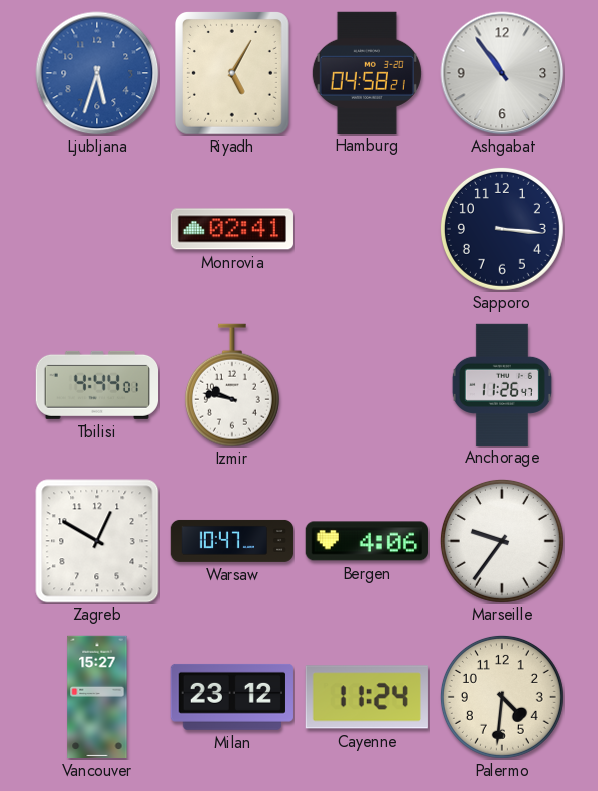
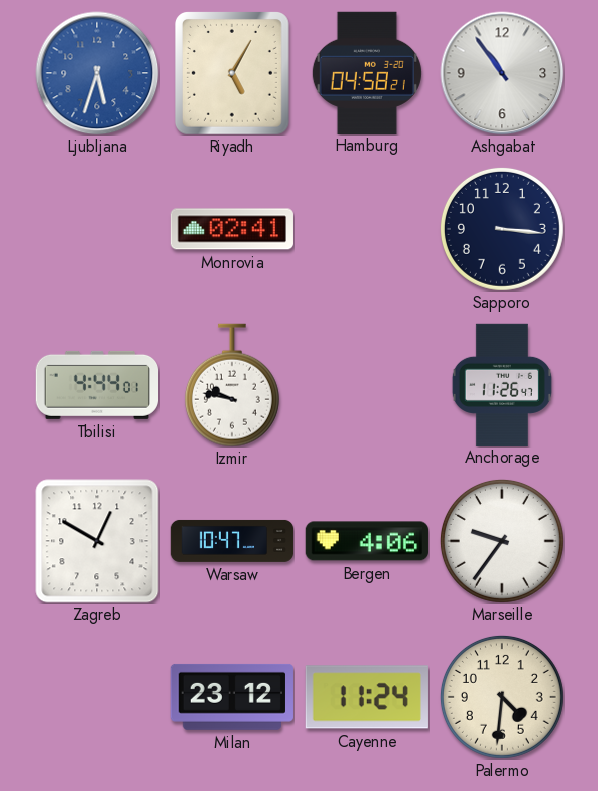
Vancouver: 15:27 -> none (97, 697)
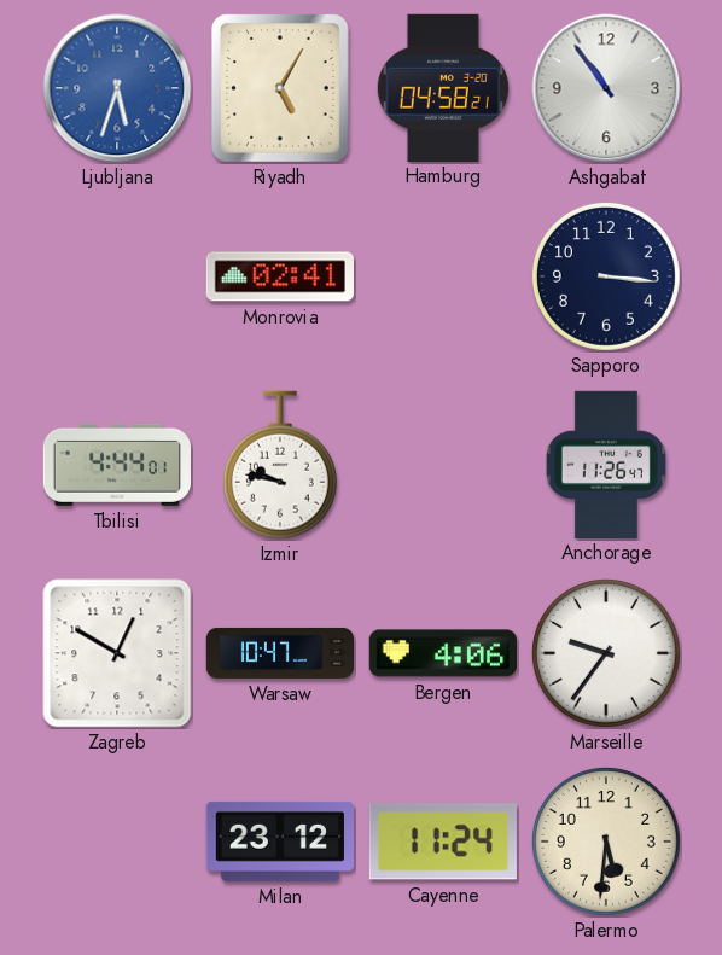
Palermo: 4:31 -> 5:31 (606, 842)
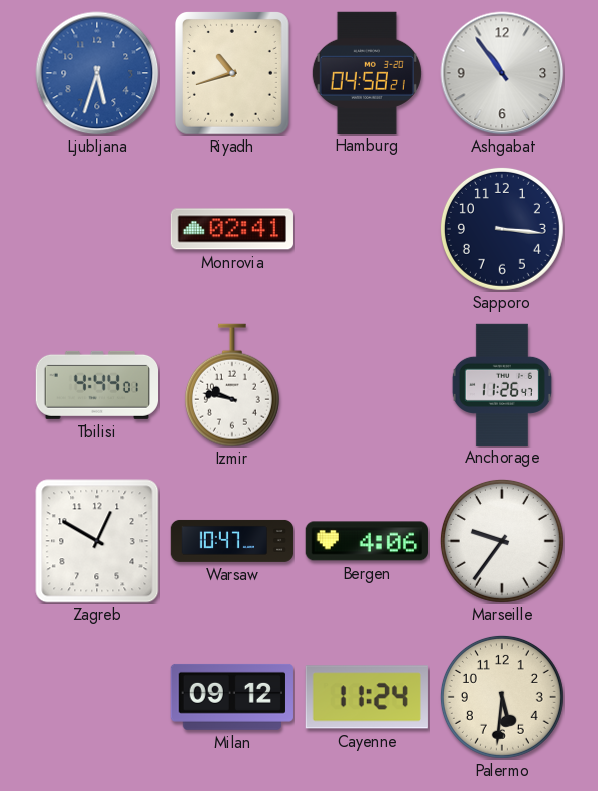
Riyadh: 5:05 -> 10:42 (232, 73)
Milan: 23:12 -> 09:12 (232, 697)
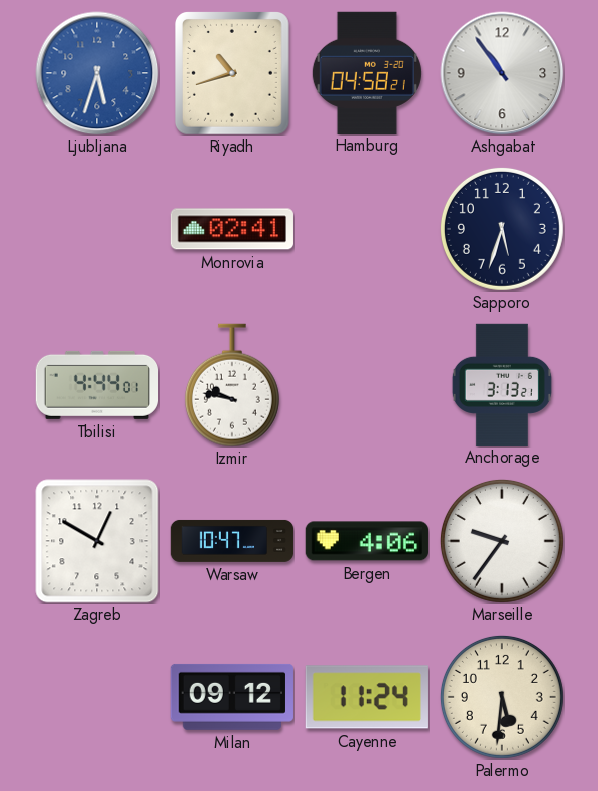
Sapporo: 3:16 -> 5:33 (502, 229)
Anchorage: 11:26 -> 3:13 (502, 384)
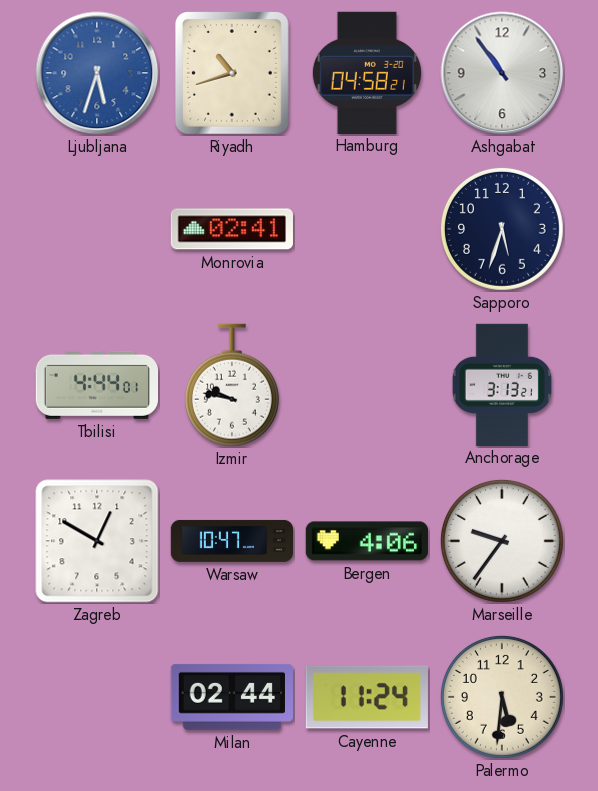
Milan: 09:12 -> 02:44 (232, 697)
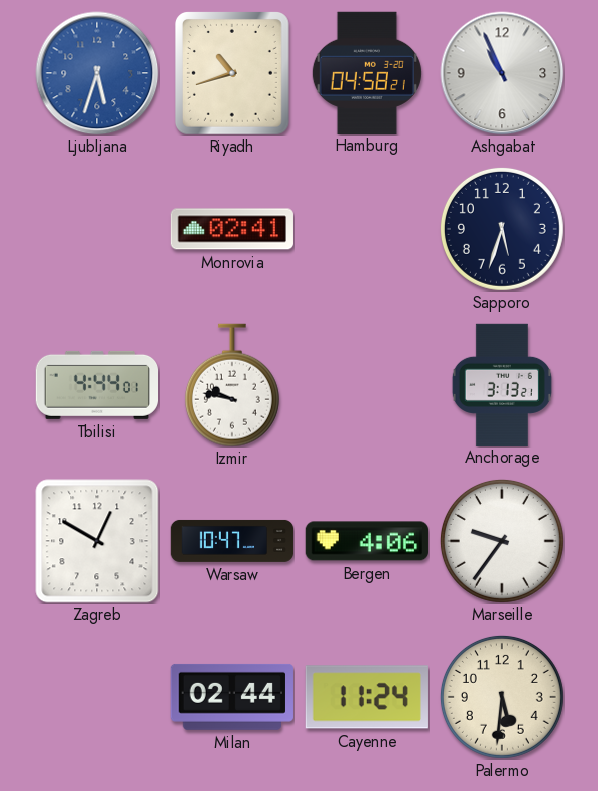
Ashgabat: 10:54 -> 10:56 (502, 73)
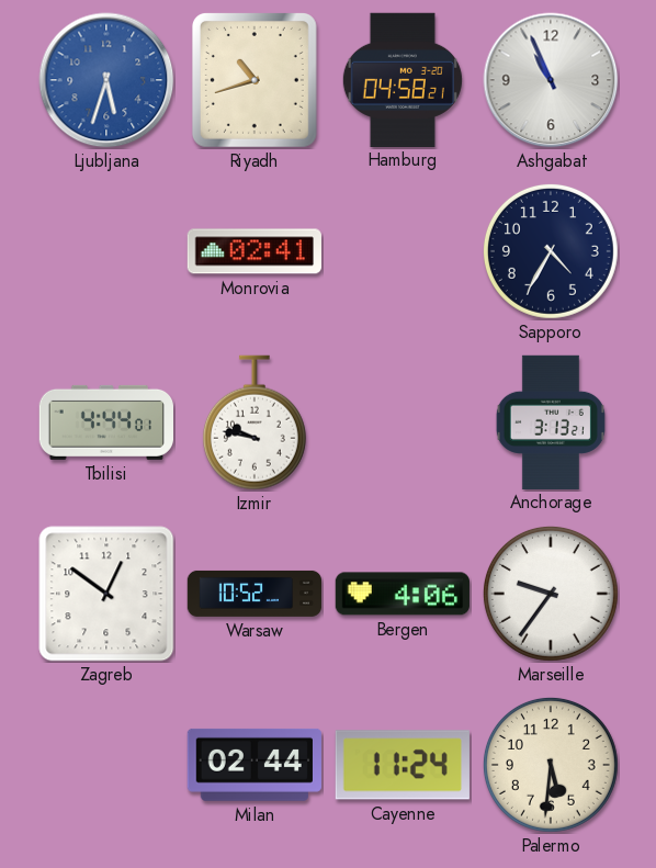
Sapporo: 5:33 -> 4:35 (551, 251)
Zagreb: 12:50 -> 12:51 (106, 594)
Warsaw: 10:47 -> 10:52 (255, 594)
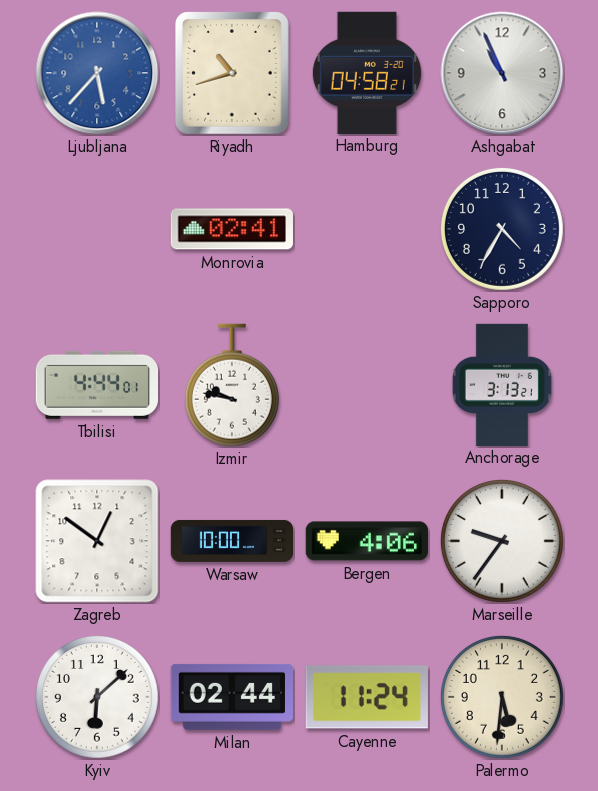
Ljubljana: 5:33 -> 5:37 (97, 73)
Warsaw: 10:52 -> 10:00 (232, 541)
Kyiv: none -> 6:08 (97, 697)
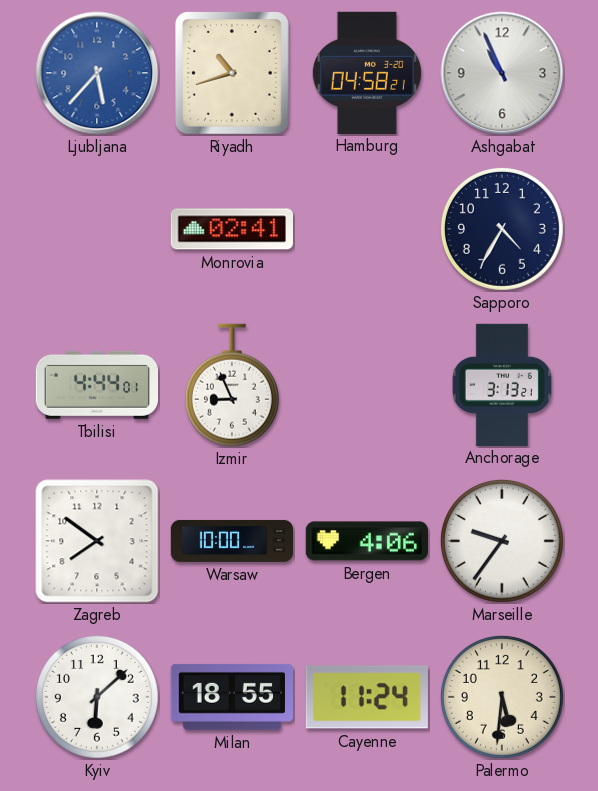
Izmir: 9:47 -> 8:56 (232, 385)
Zagreb: 12:51 -> 7:51 (97, 541)
Milan: 02:44 -> 18:55 (232, 697)
